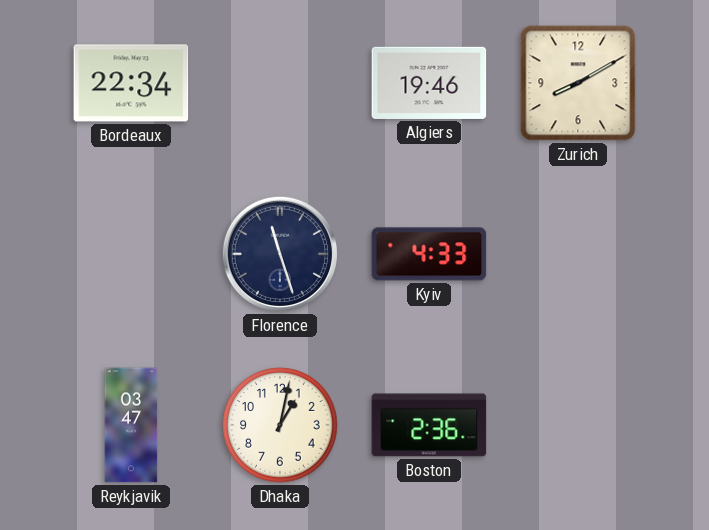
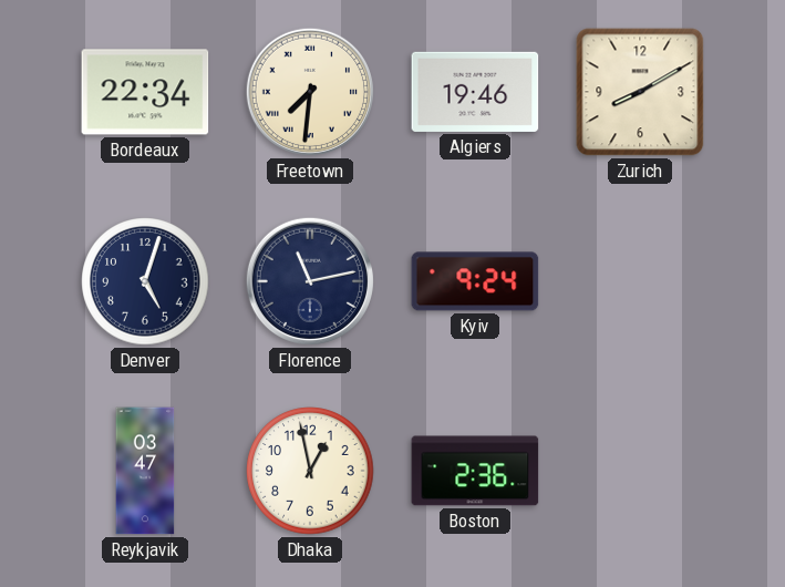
Freetown: none -> 7:31 (310, 92)
Denver: none -> 5:03 (145, 281)
Florence: 11:27 -> 11:13 (310, 281)
Kyiv: 4:33 -> 9:24 (475, 281)
Dhaka: 1:02 -> 12:58 (310, 471)
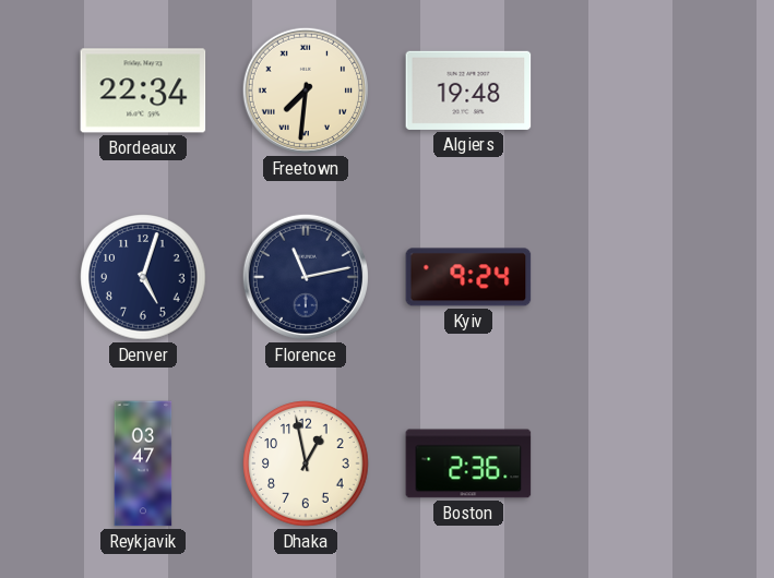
Algiers: 19:46 -> 19:48 (468, 91)
Zurich: 8:10 -> none (640, 92)
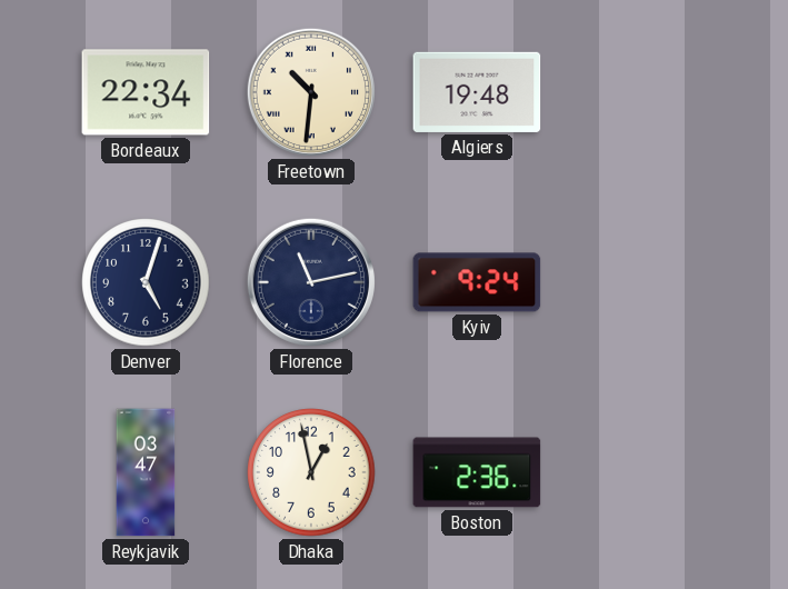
Freetown: 7:31 -> 10:31 (311, 92)
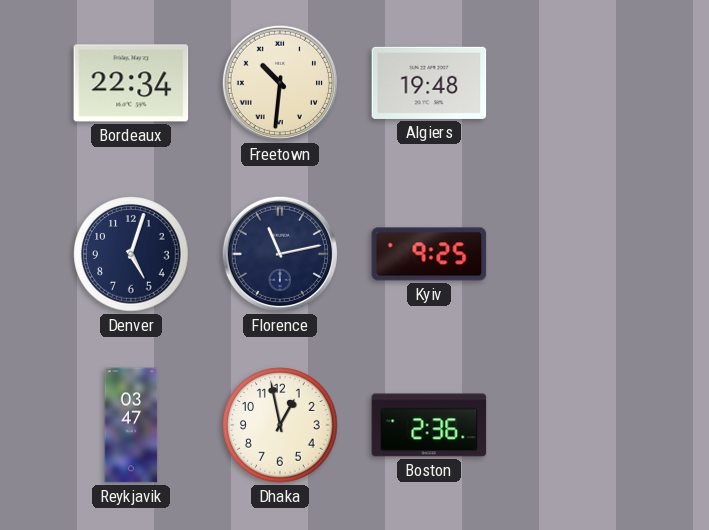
Kyiv: 9:24 -> 9:25 (429, 254)
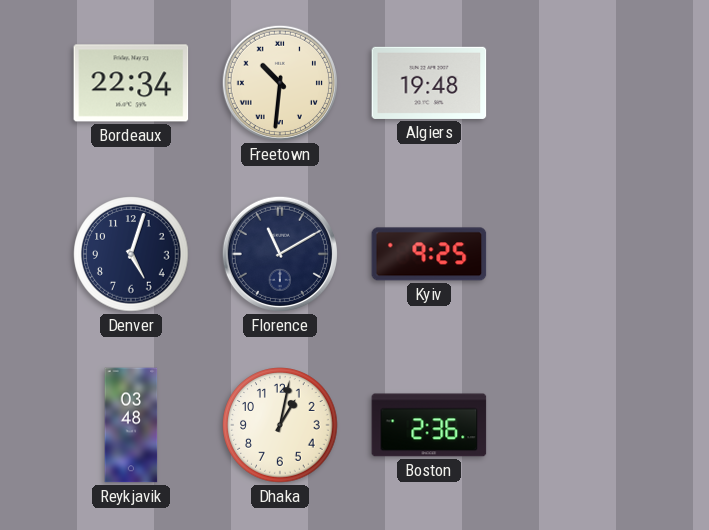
Florence: 11:13 -> 11:10 (280, 254)
Reykjavik: 03:47 -> 03:48 (131, 425)
Dhaka: 12:58 -> 1:02 (280, 425)
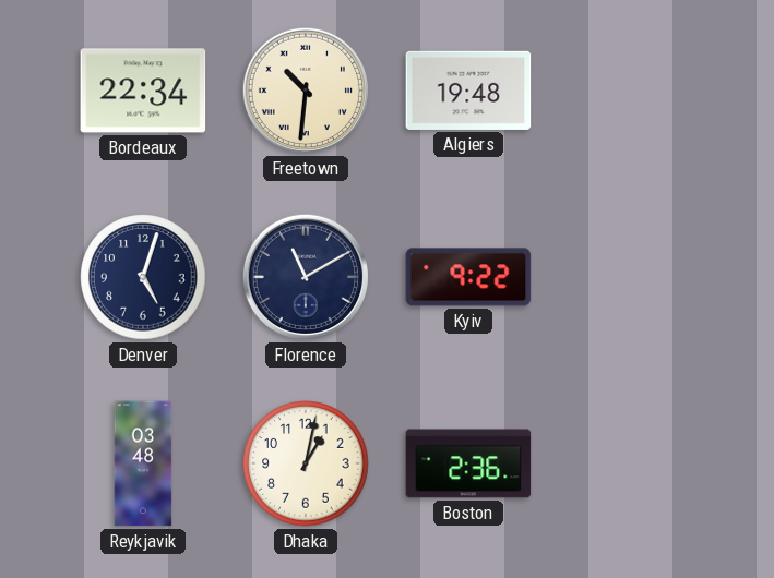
Kyiv: 9:25 -> 9:22 (468, 277)
